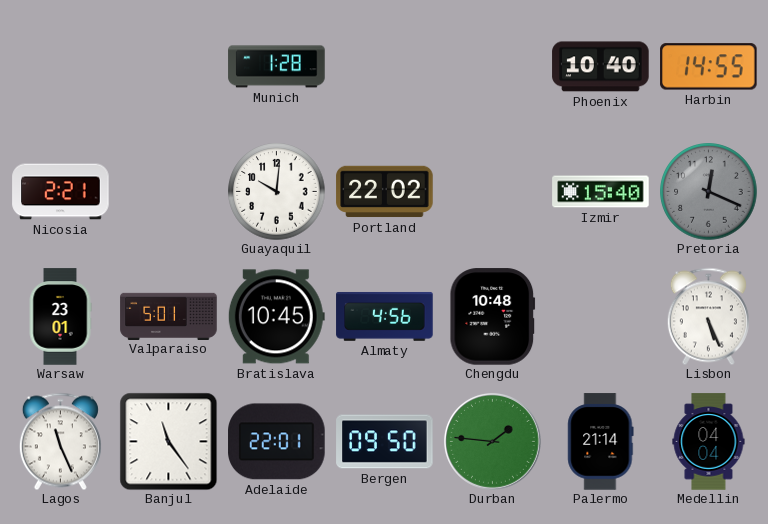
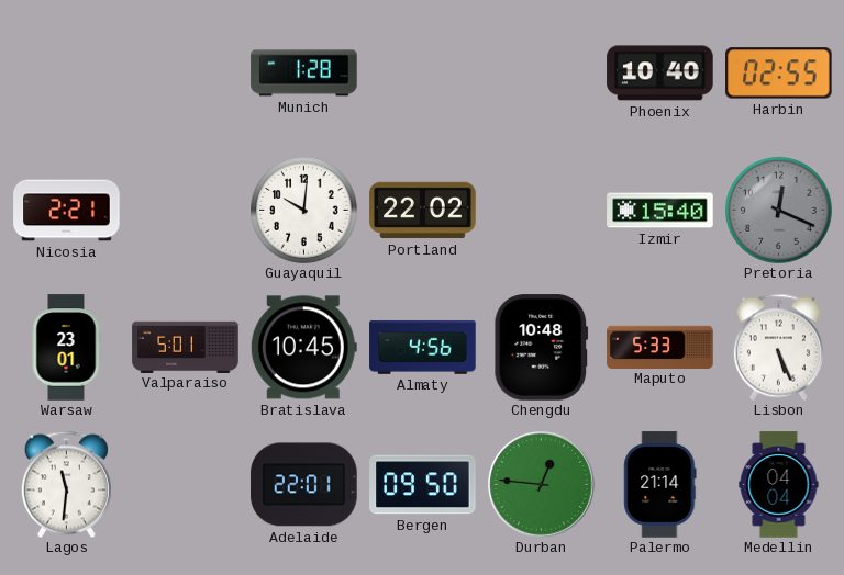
Harbin: 14:55 -> 02:55 (779, 74)
Maputo: none -> 5:33 (660, 347)
Lagos: 11:26 -> 11:31 (66, 484)
Banjul: 11:24 -> none (168, 441)
Durban: 1:46 -> 12:46 (541, 484)
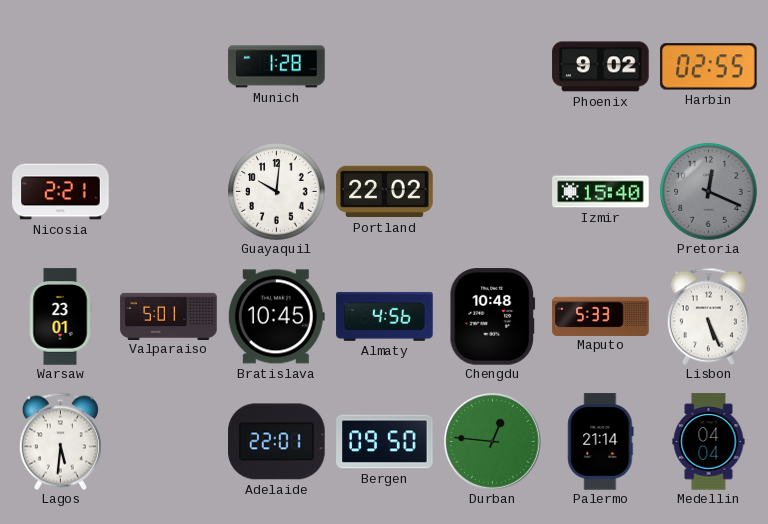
Phoenix: 10:40 -> 9:02 (601, 67)
Lagos: 11:31 -> 5:31 (60, 441)
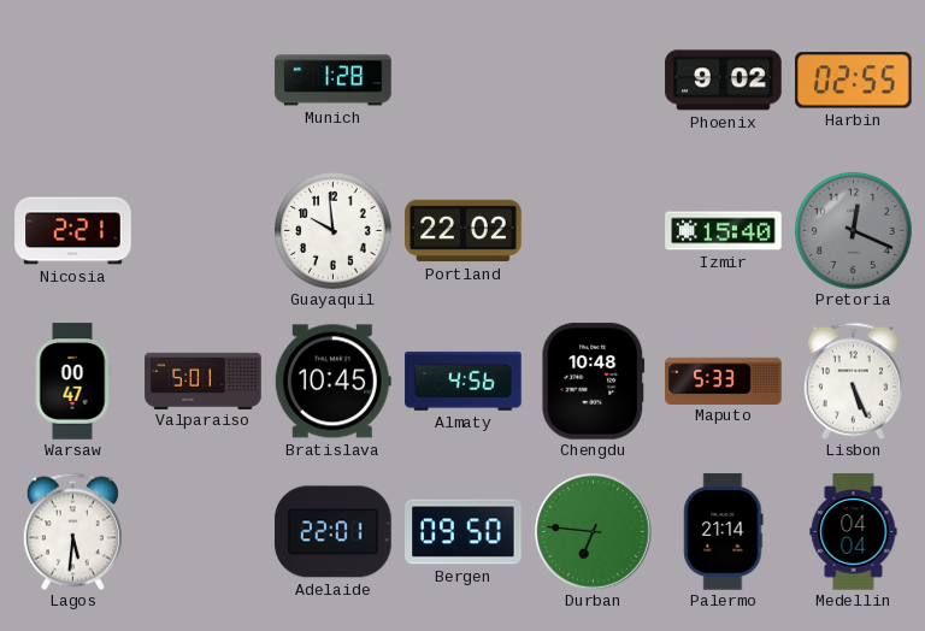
Guayaquil: 10:01 -> 9:59 (334, 231)
Warsaw: 23:01 -> 00:47 (72, 382)
Durban: 12:46 -> 6:46 (593, 531)
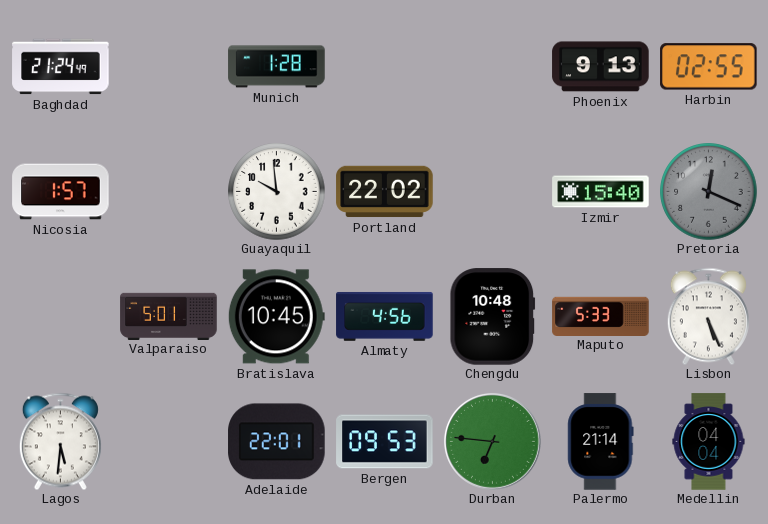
Baghdad: none -> 21:24 (61, 67)
Phoenix: 9:02 -> 9:13 (601, 67)
Nicosia: 2:21 -> 1:57 (61, 192)
Warsaw: 00:47 -> none (72, 382)
Bergen: 09:50 -> 09:53 (385, 442)
